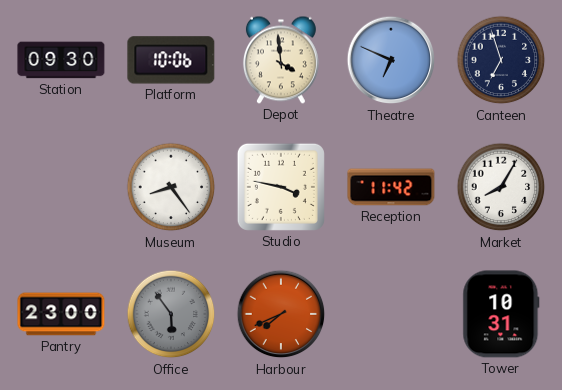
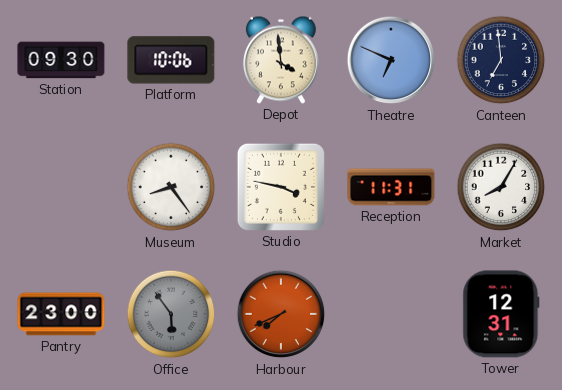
Canteen: 6:57 -> 6:59 (501, 60)
Reception: 11:42 -> 11:31 (391, 187)
Tower: 10:31 -> 12:31 (501, 314)
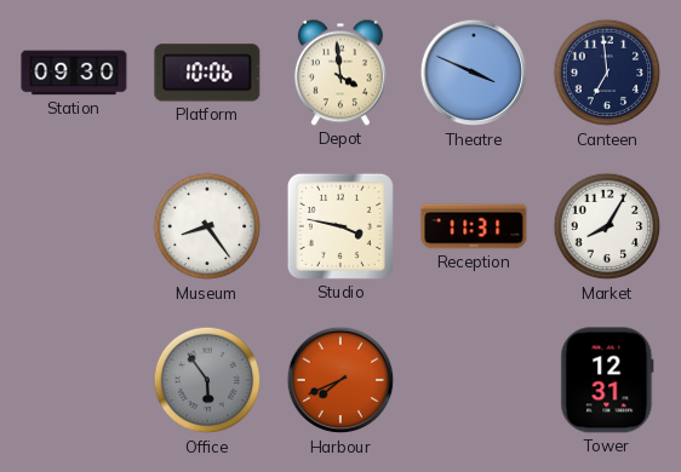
Theatre: 6:49 -> 3:49 (474, 73)
Pantry: 23:00 -> none (61, 314)
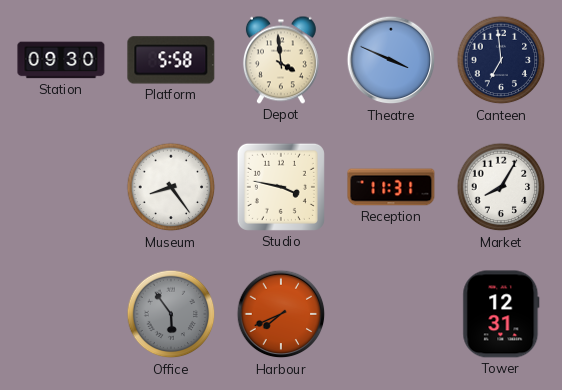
Platform: 10:06 -> 5:58 (171, 60)
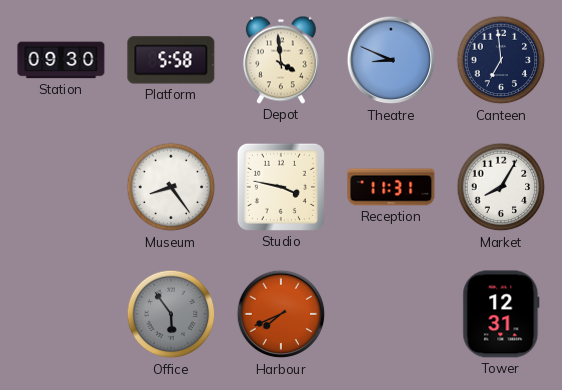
Theatre: 3:49 -> 8:49 (391, 60)
